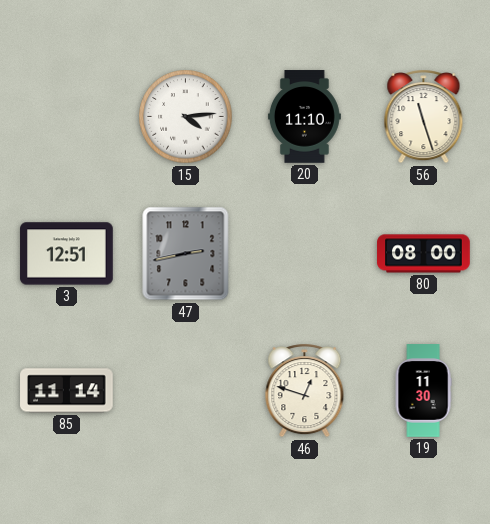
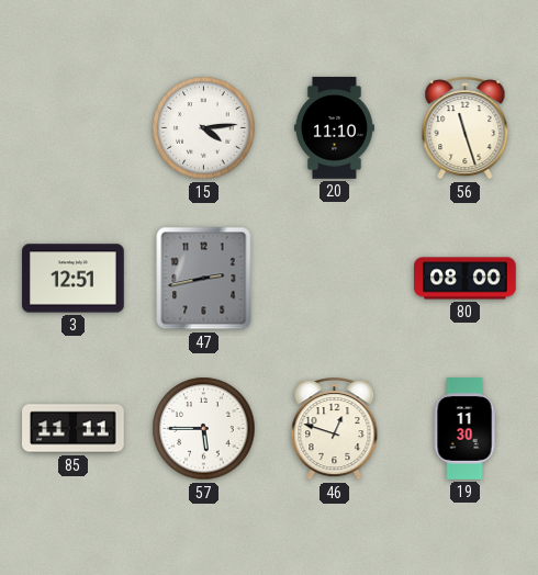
85: 11:14 -> 11:11 (74, 429)
57: none -> 5:45 (204, 429)
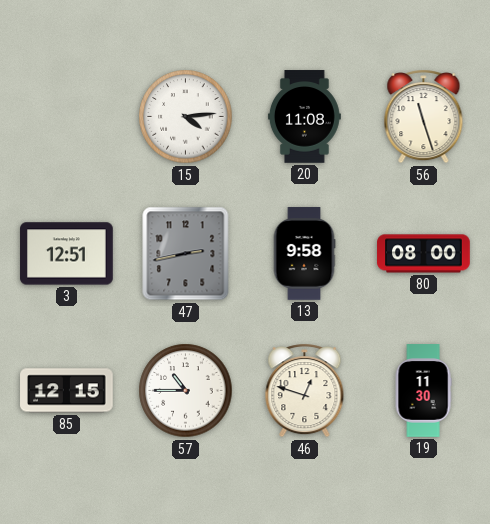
20: 11:10 -> 11:08 (304, 117)
13: none -> 9:58 (304, 254)
85: 11:11 -> 12:15 (67, 391)
57: 5:45 -> 10:45 (186, 391)
